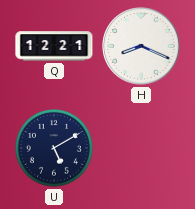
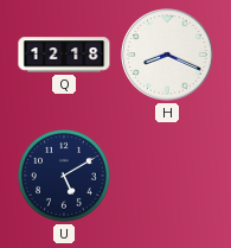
Q: 12:21 -> 12:18 (64, 55)
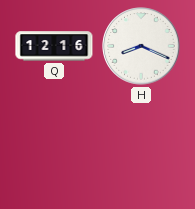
Q: 12:18 -> 12:16 (54, 46)
U: 5:10 -> none (64, 176)
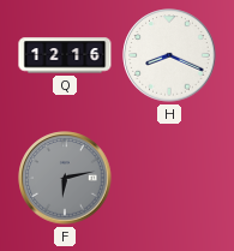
F: none -> 6:13 (65, 178)
